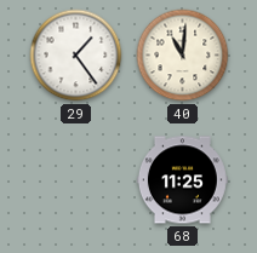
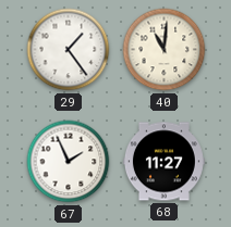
67: none -> 1:56 (69, 162)
68: 11:25 -> 11:27 (163, 162)
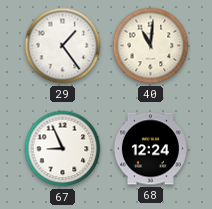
67: 1:56 -> 8:56 (63, 149)
68: 11:27 -> 12:24 (150, 149)
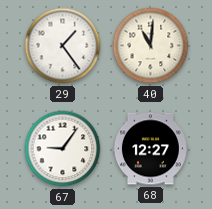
67: 8:56 -> 9:06 (63, 149)
68: 12:24 -> 12:27 (150, 149)
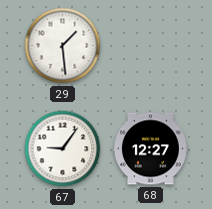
29: 1:24 -> 1:29 (63, 46)
40: 11:01 -> none (151, 46)
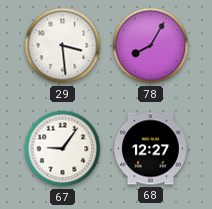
29: 1:29 -> 3:29 (63, 46)
78: none -> 8:05 (151, 46)
